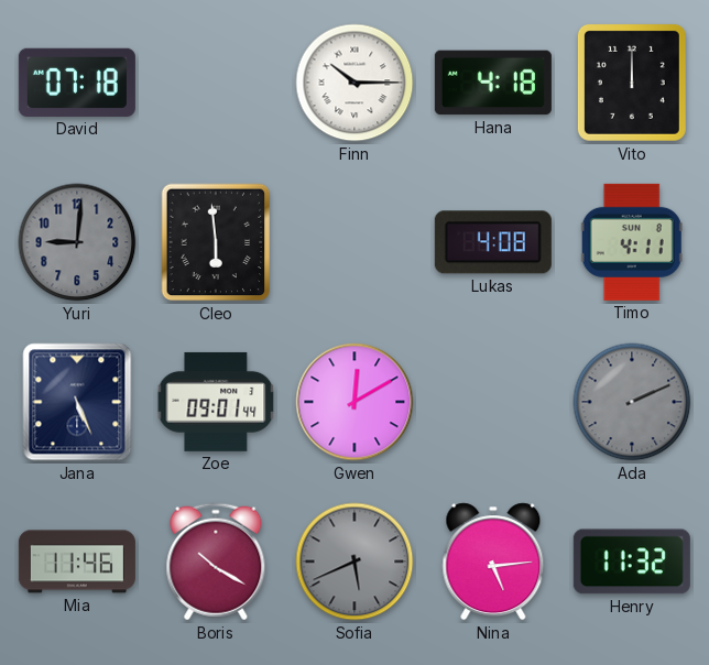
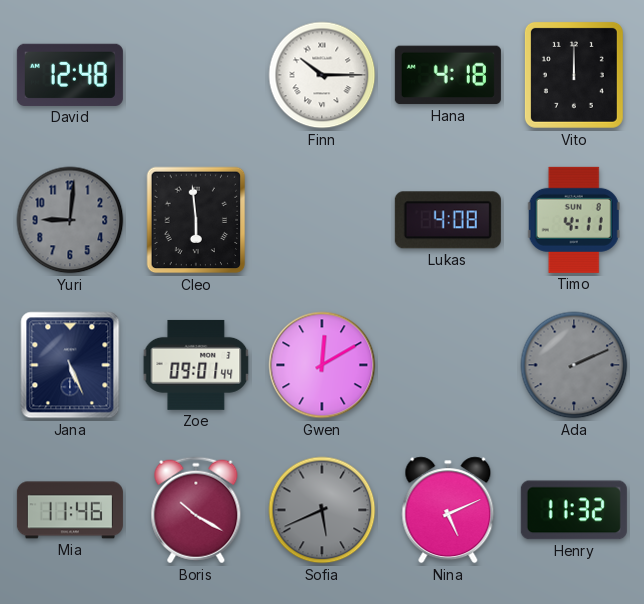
David: 07:18 -> 12:48 (70, 75)
Nina: 5:14 -> 5:11 (448, 510)
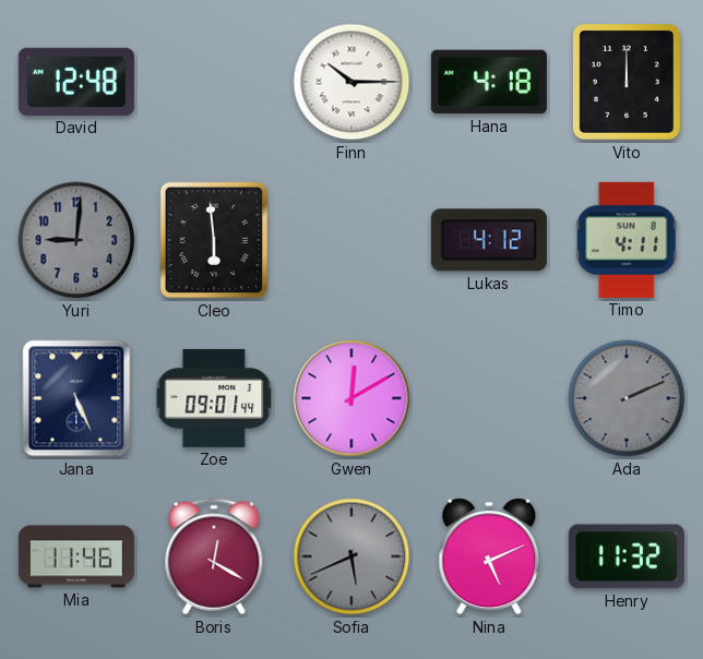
Lukas: 4:08 -> 4:12 (489, 240)
Boris: 10:20 -> 12:20 (214, 556)
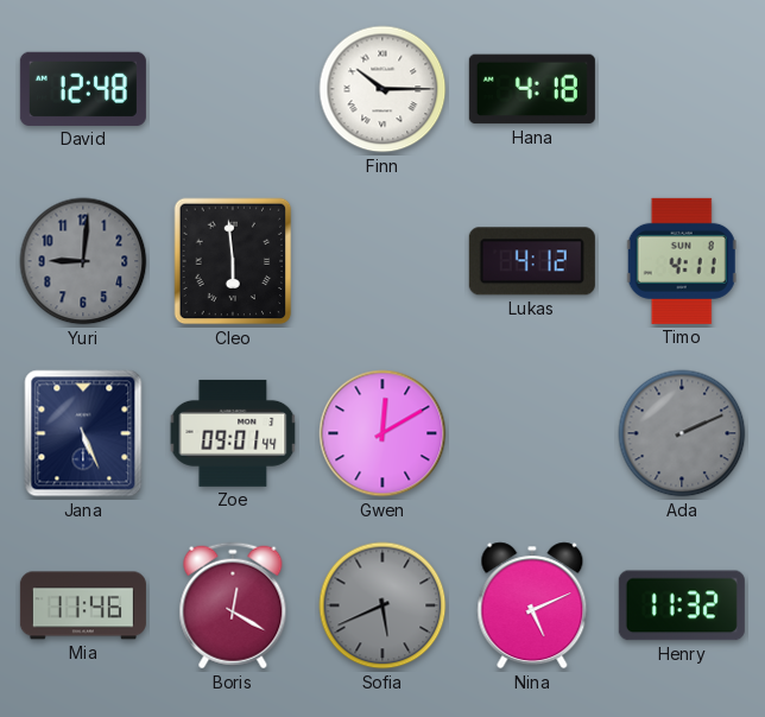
Vito: 12:00 -> none (627, 82)
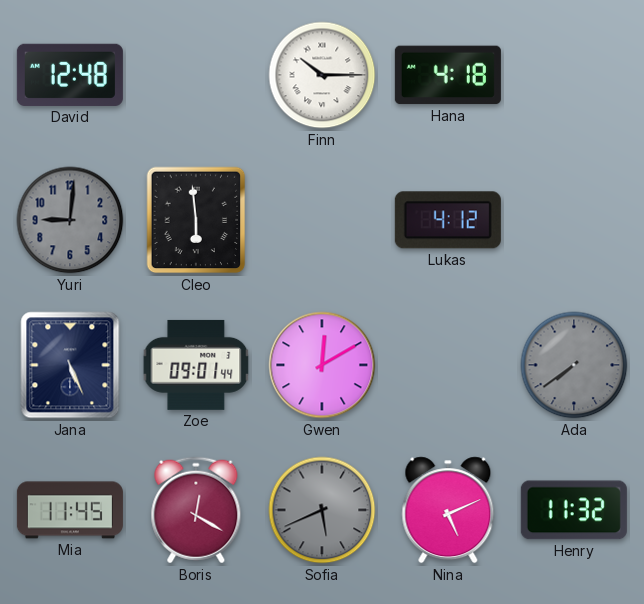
Timo: 4:11 -> none (682, 261)
Ada: 2:11 -> 7:39 (574, 365)
Mia: 11:46 -> 11:45 (70, 510)
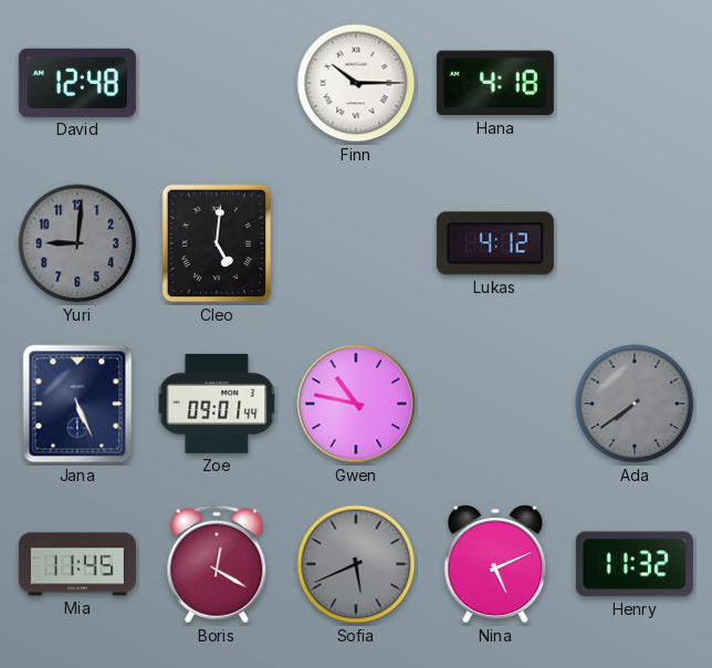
Cleo: 5:59 -> 5:01 (217, 243)
Gwen: 12:10 -> 10:47 (356, 404)
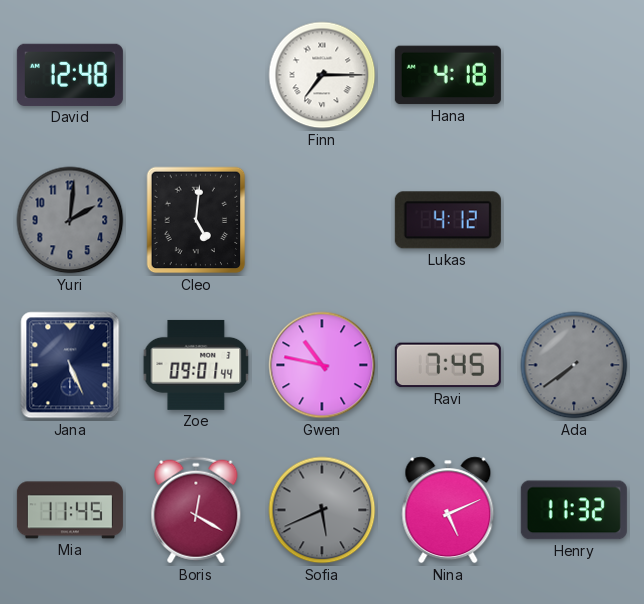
Finn: 10:15 -> 7:15 (322, 75)
Yuri: 9:01 -> 2:01 (70, 220)
Ravi: none -> 7:45 (448, 365)
